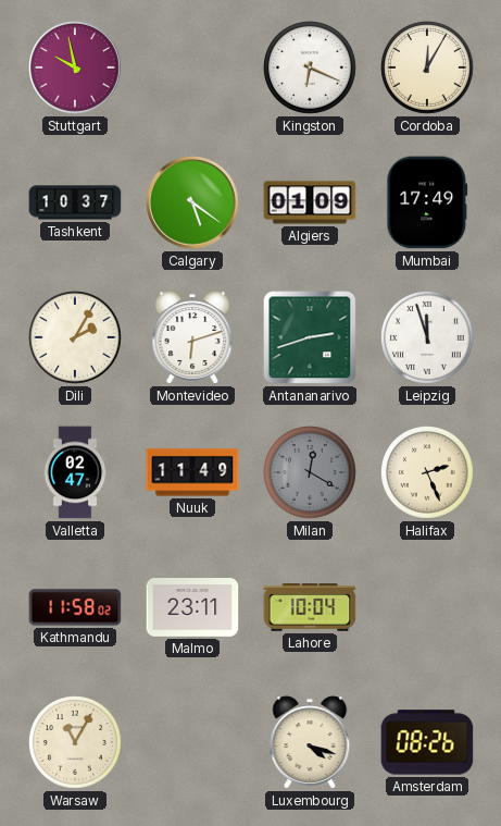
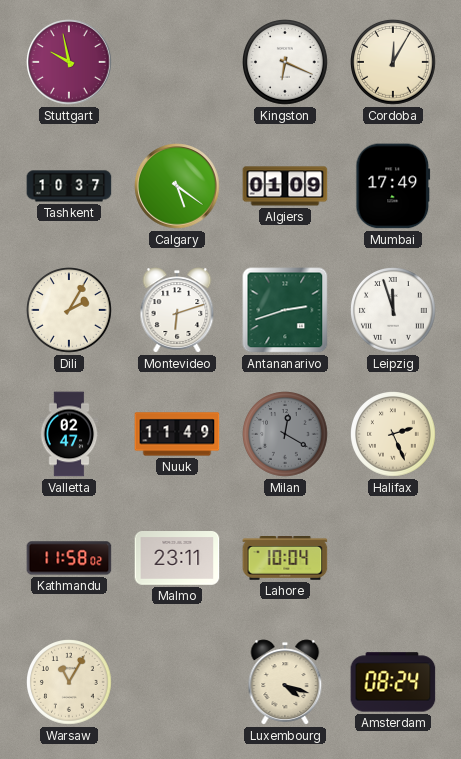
Amsterdam: 08:26 -> 08:24 (393, 682)
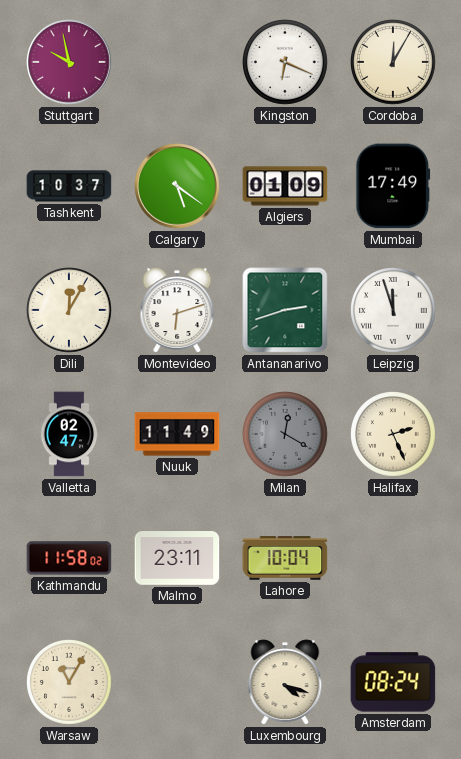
Dili: 2:05 -> 12:05 (70, 311)
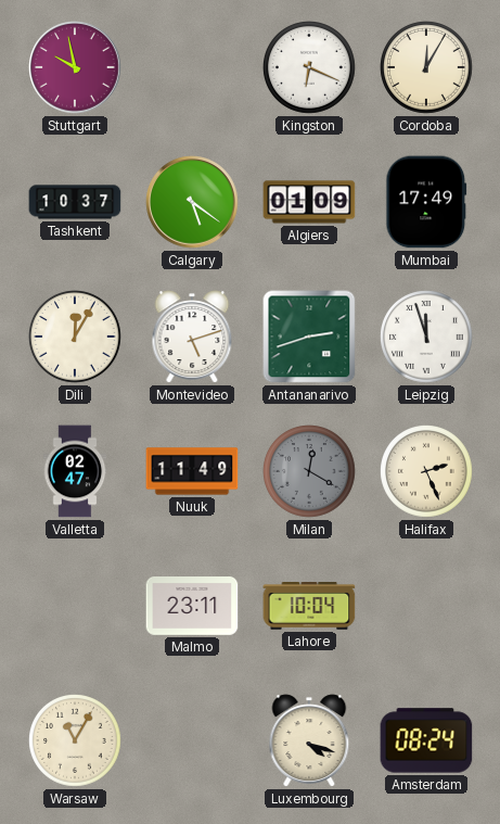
Montevideo: 6:12 -> 5:12 (192, 337)
Kathmandu: 11:58 -> none (69, 558)
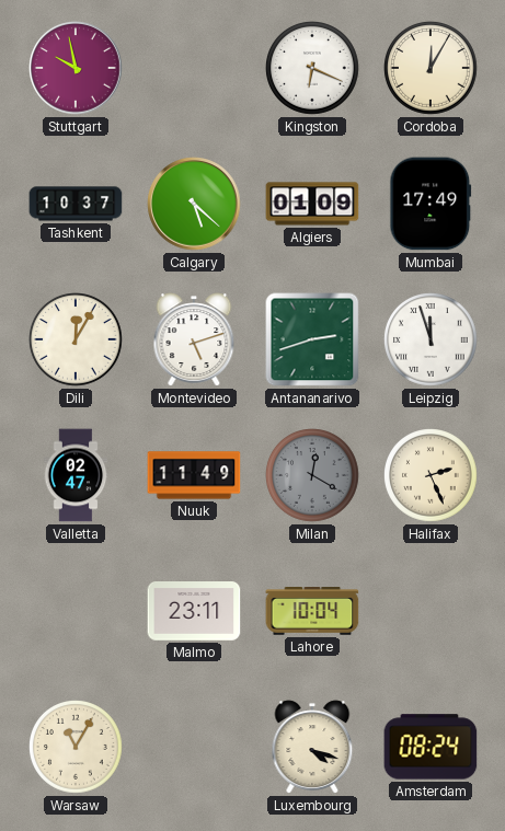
Calgary: 5:21 -> 5:22 (194, 204)
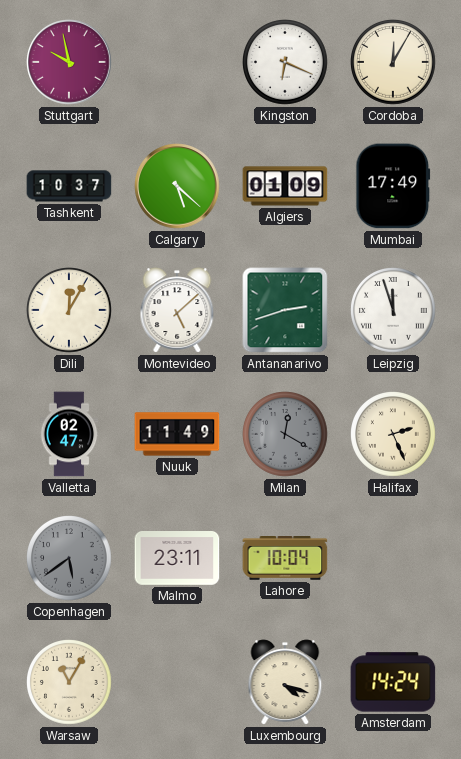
Montevideo: 5:12 -> 5:08 (177, 310)
Copenhagen: none -> 5:39 (70, 559)
Amsterdam: 08:24 -> 14:24 (393, 682)
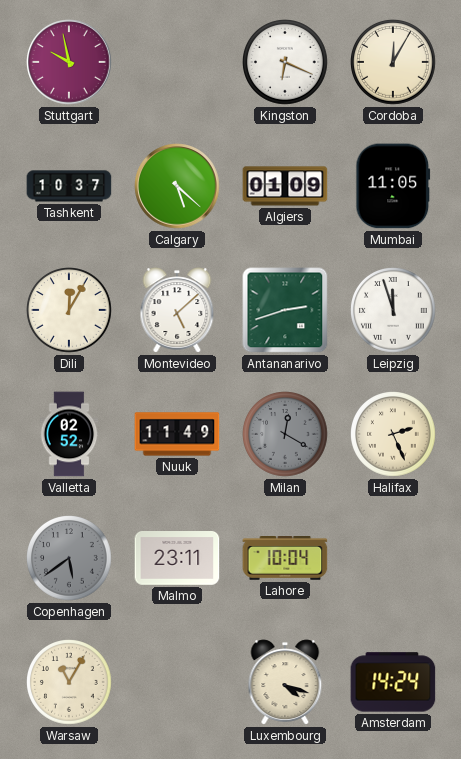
Mumbai: 17:49 -> 11:05 (393, 186)
Valletta: 02:47 -> 02:52 (69, 434)
